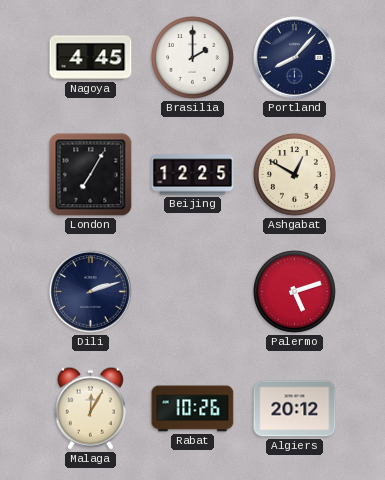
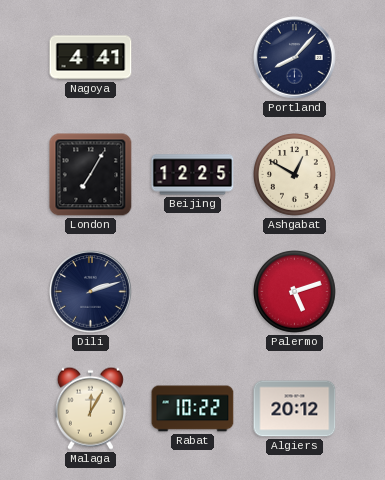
Nagoya: 4:45 -> 4:41 (91, 58)
Brasilia: 2:00 -> none (193, 58)
Rabat: 10:26 -> 10:22 (193, 409)
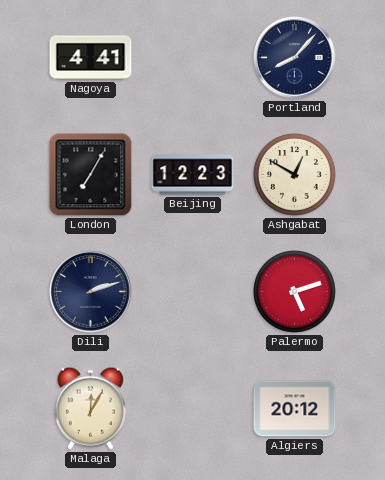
Beijing: 12:25 -> 12:23 (193, 175)
Rabat: 10:22 -> none (193, 409)
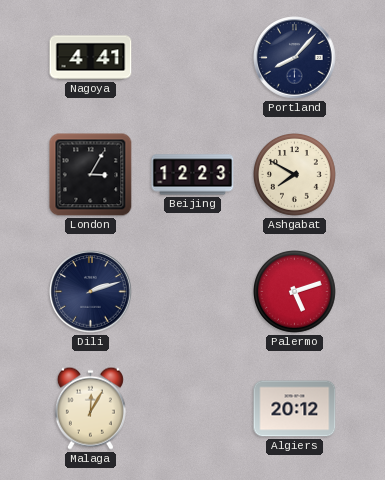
London: 7:05 -> 3:05 (91, 175)
Ashgabat: 12:50 -> 7:50 (295, 175)
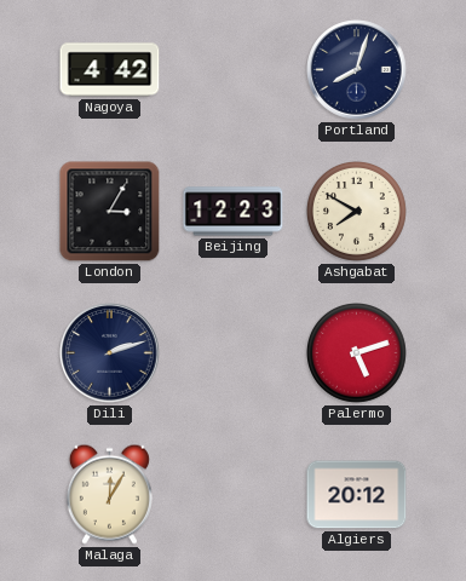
Nagoya: 4:41 -> 4:42 (110, 70)
Portland: 8:07 -> 8:03 (357, 70)
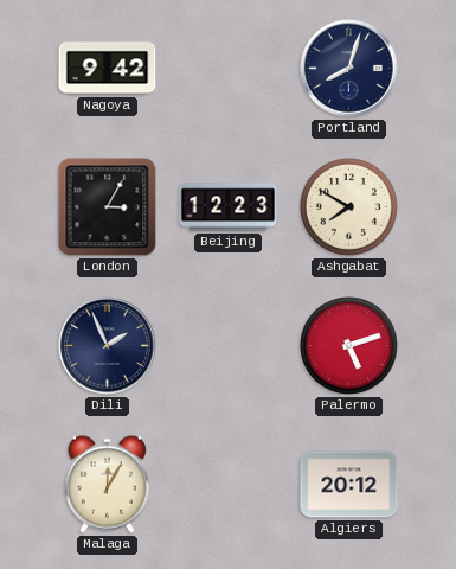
Nagoya: 4:42 -> 9:42 (108, 69)
Dili: 2:12 -> 1:56 (108, 346)
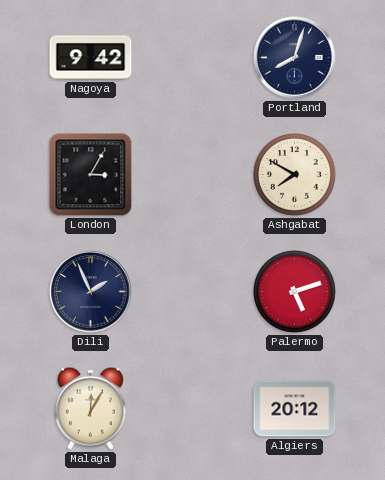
Beijing: 12:23 -> none (229, 207)
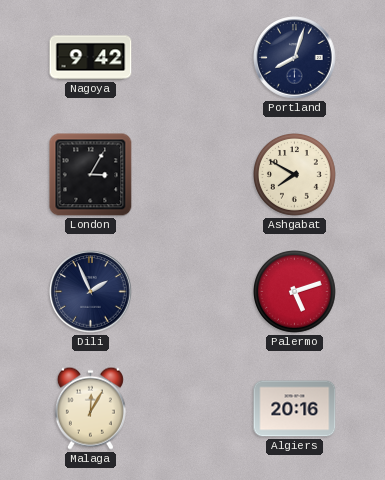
Algiers: 20:12 -> 20:16 (295, 409)
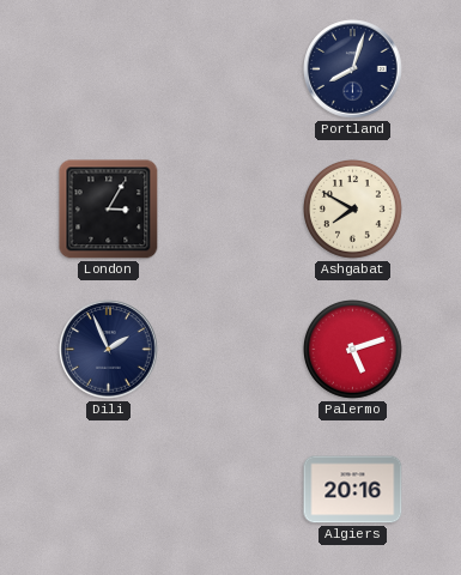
Nagoya: 9:42 -> none (91, 58)
Malaga: 12:05 -> none (90, 408)
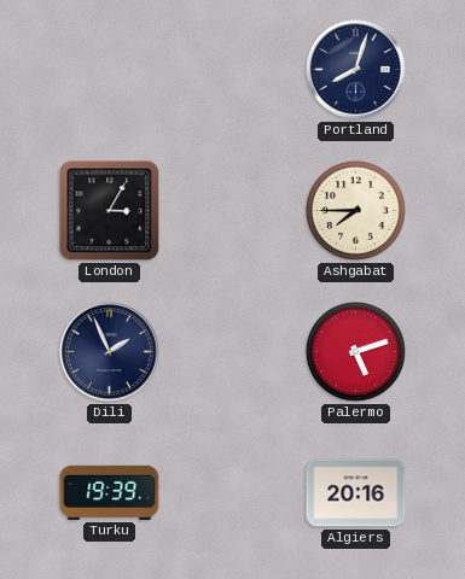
Ashgabat: 7:50 -> 7:45 (356, 211)
Turku: none -> 19:39 (110, 492)
